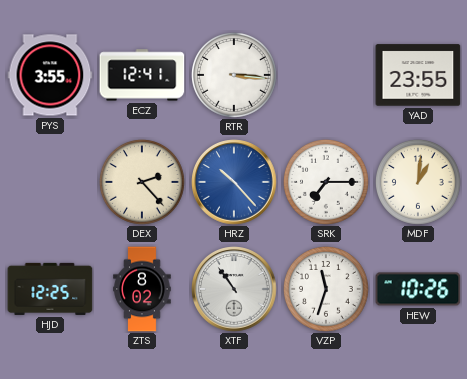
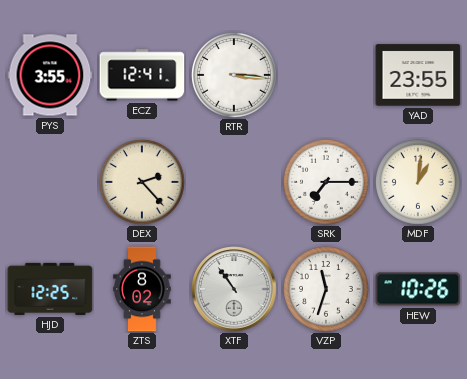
HRZ: 10:23 -> none (234, 182)
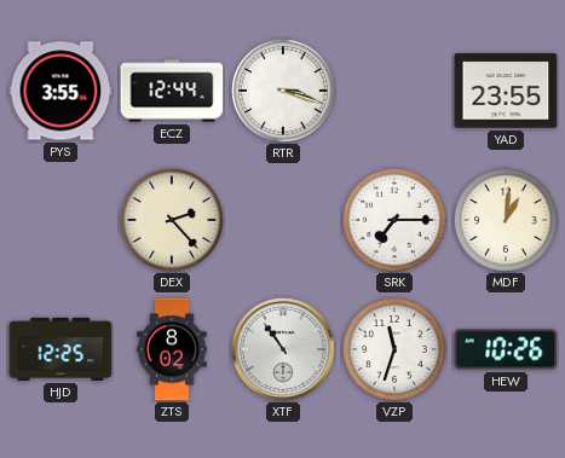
ECZ: 12:41 -> 12:44 (172, 91)
RTR: 3:16 -> 3:18 (283, 91)
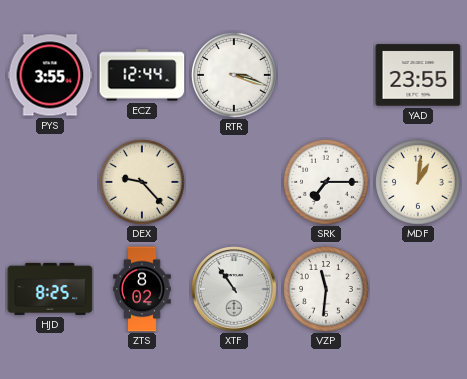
DEX: 2:23 -> 9:23 (142, 182)
HJD: 12:25 -> 8:25 (50, 289)
VZP: 11:33 -> 11:31 (326, 289)
HEW: 10:26 -> none (506, 349)
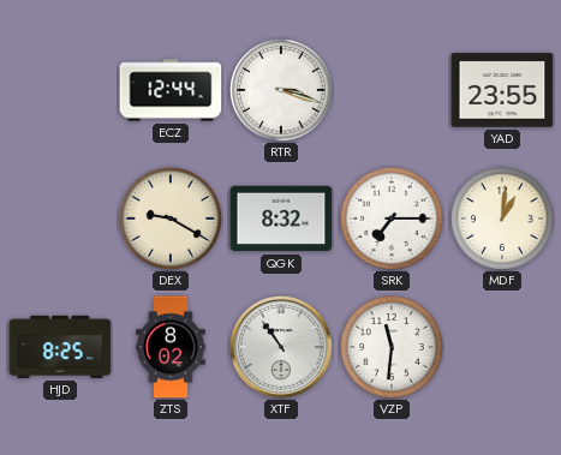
PYS: 3:55 -> none (50, 75)
DEX: 9:23 -> 9:20 (171, 218)
QGK: none -> 8:32 (281, 218)
